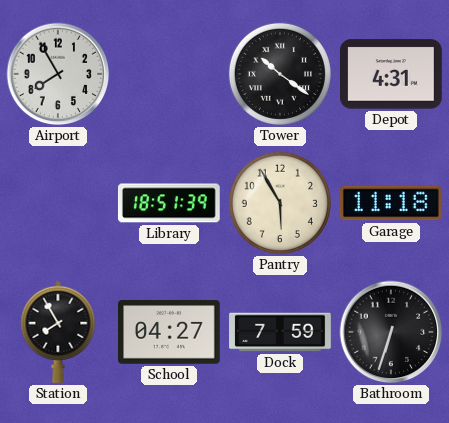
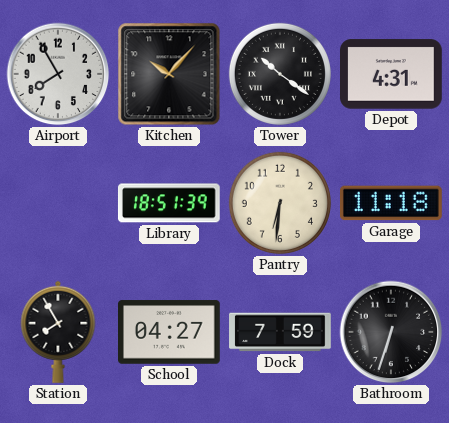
Kitchen: none -> 10:07 (169, 74)
Pantry: 5:55 -> 6:31 (280, 203)
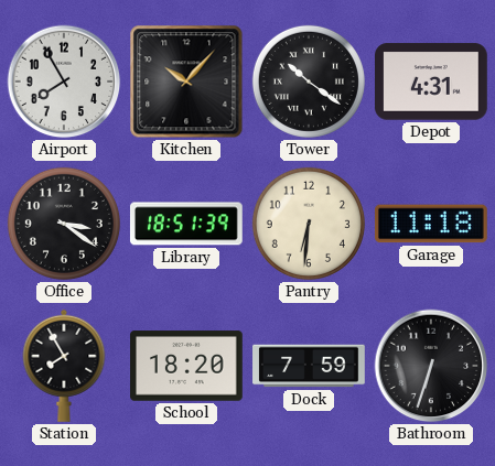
Office: none -> 3:21 (64, 224)
School: 04:27 -> 18:20 (187, 366)
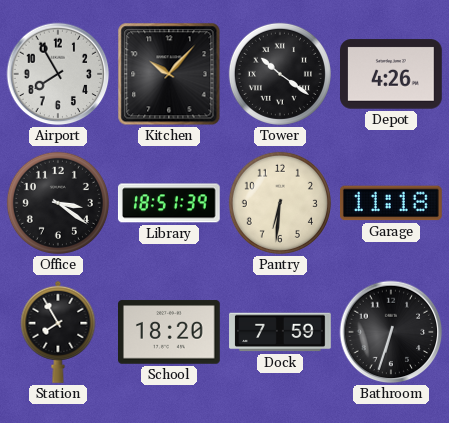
Depot: 4:31 -> 4:26 (392, 74)
